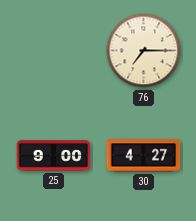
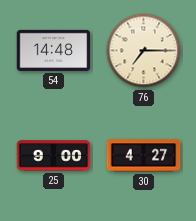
54: none -> 14:48 (54, 50)
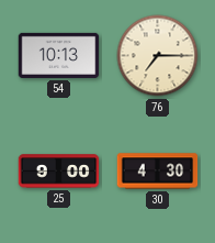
54: 14:48 -> 10:13 (59, 55)
30: 4:27 -> 4:30 (158, 172)
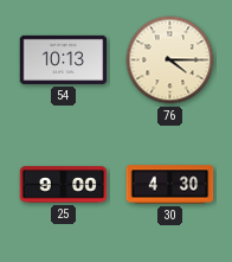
76: 7:15 -> 4:15 (170, 60)
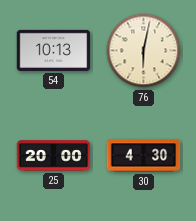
76: 4:15 -> 6:02 (144, 51)
25: 9:00 -> 20:00 (54, 156)
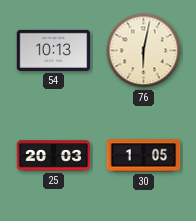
25: 20:00 -> 20:03 (54, 156)
30: 4:30 -> 1:05 (144, 156)
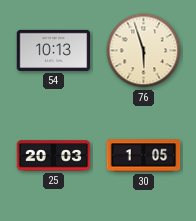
76: 6:02 -> 5:57 (144, 51)
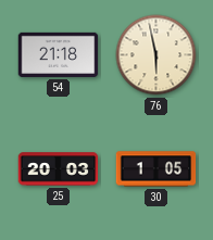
54: 10:13 -> 21:18 (59, 54)
76: 5:57 -> 5:58 (156, 55)
